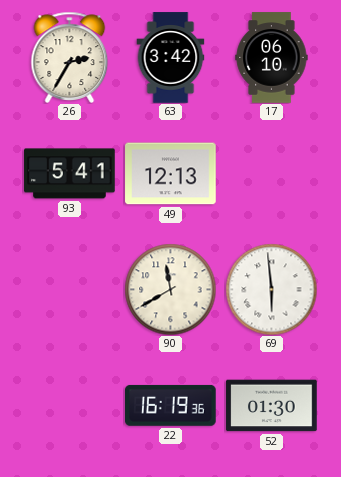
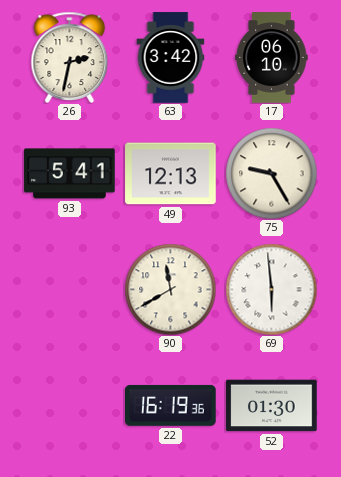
26: 2:35 -> 2:32 (70, 57)
75: none -> 9:25 (271, 173)
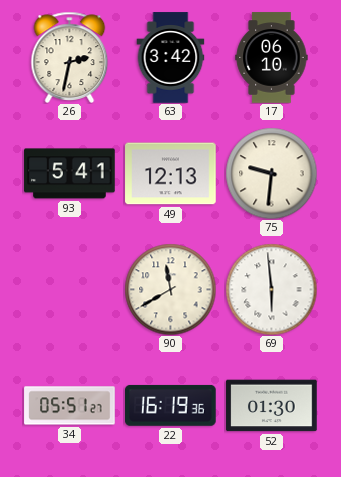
75: 9:25 -> 9:31 (271, 173)
34: none -> 05:51 (70, 406)
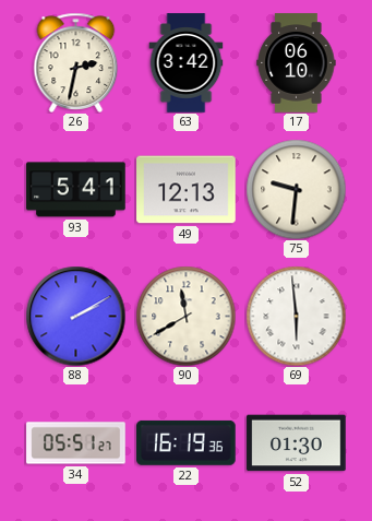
88: none -> 2:10 (75, 316)
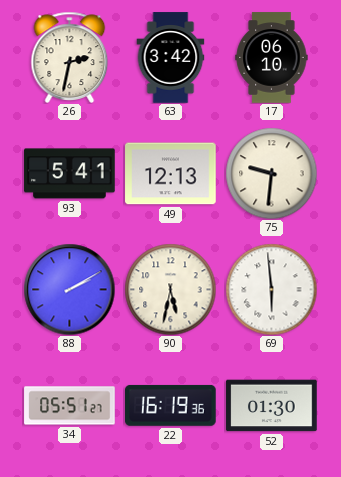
90: 11:40 -> 5:32 (170, 289)
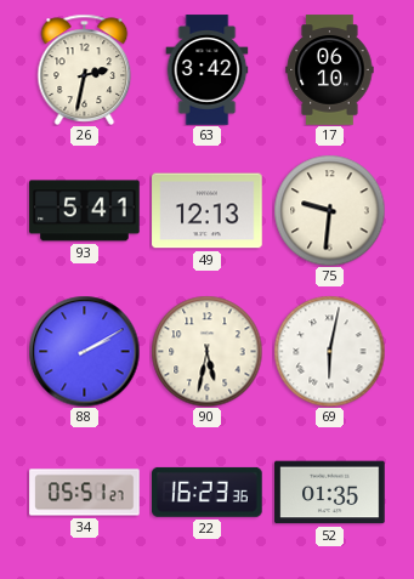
69: 5:59 -> 6:02 (329, 351)
22: 16:19 -> 16:23 (208, 492)
52: 01:30 -> 01:35 (330, 493)
